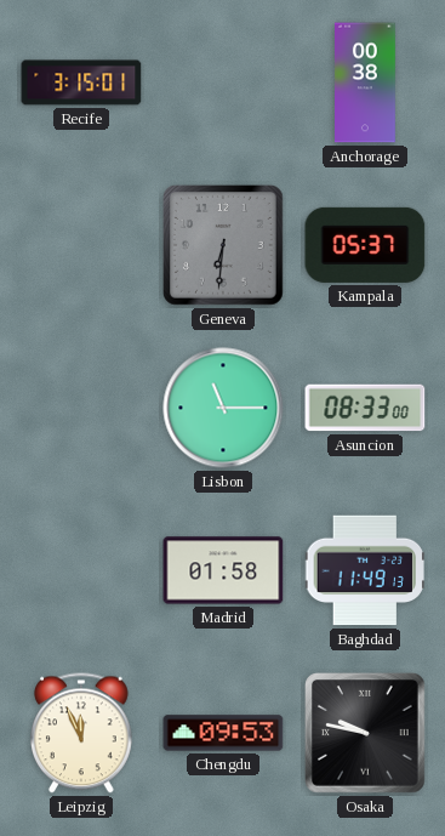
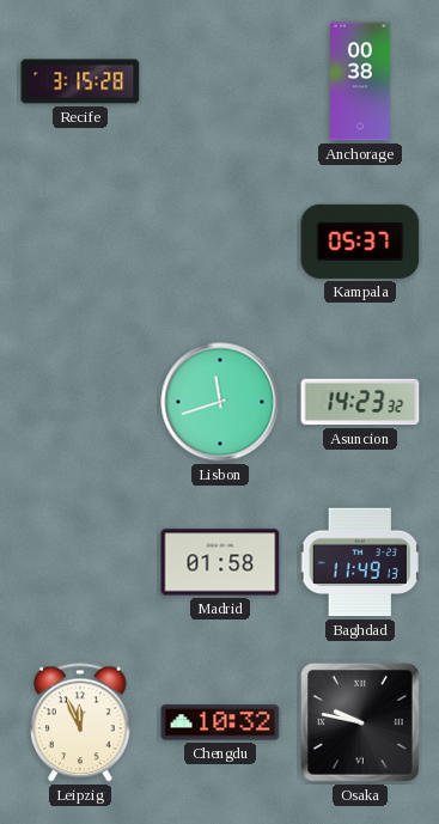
Recife: 3:15:01 -> 3:15:28 (80, 81)
Geneva: 6:31 -> none (224, 246)
Lisbon: 11:15 -> 11:42 (220, 402)
Asuncion: 08:33 -> 14:23 (360, 402)
Chengdu: 09:53 -> 10:32 (220, 722)
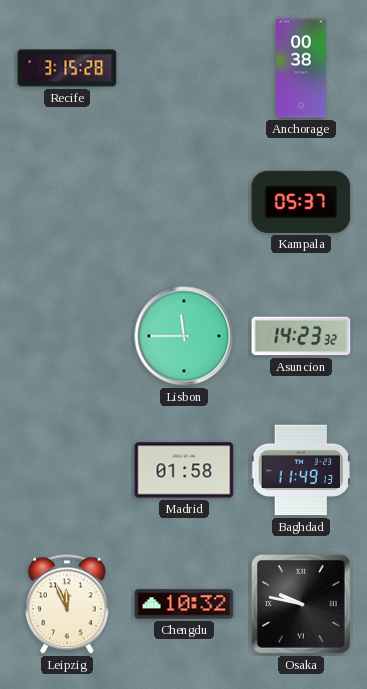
Lisbon: 11:42 -> 11:45 (184, 336)
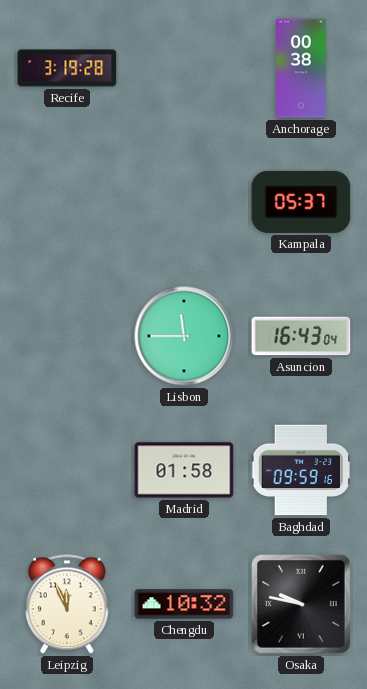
Recife: 3:15 -> 3:19 (67, 68)
Asuncion: 14:23 -> 16:43 (301, 336)
Baghdad: 11:49 -> 09:59 (300, 470)
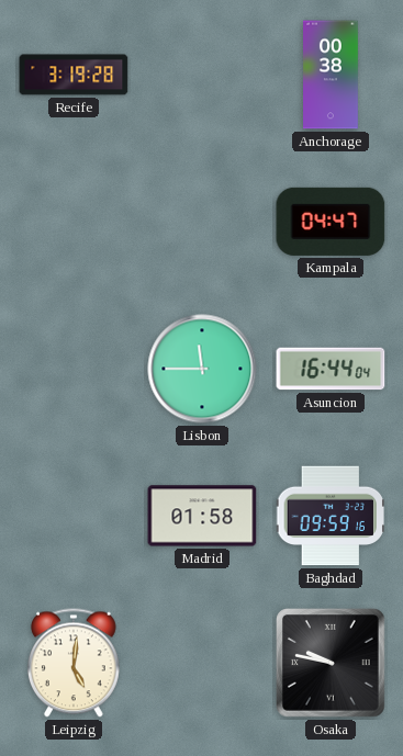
Kampala: 05:37 -> 04:47 (331, 222)
Asuncion: 16:43 -> 16:44 (331, 369)
Leipzig: 11:56 -> 5:01 (75, 663)
Chengdu: 10:32 -> none (184, 604)
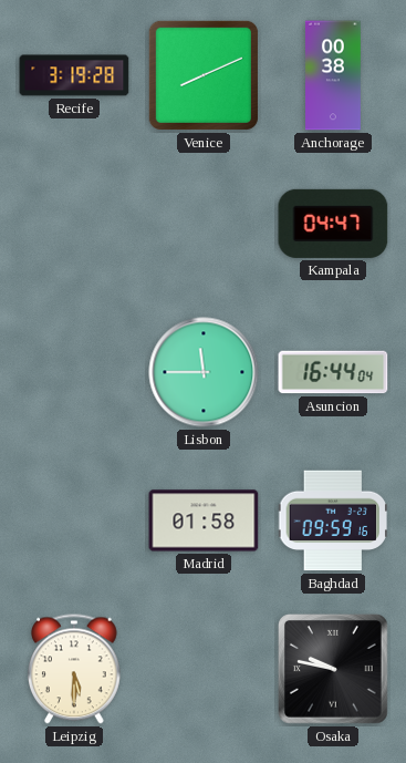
Venice: none -> 8:11 (204, 75)
Leipzig: 5:01 -> 5:30 (75, 669)
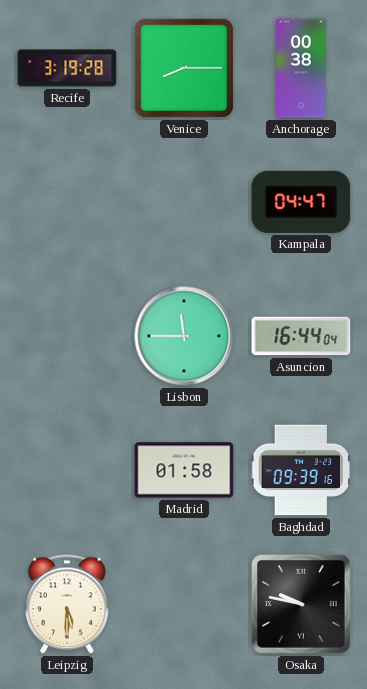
Venice: 8:11 -> 8:15 (184, 68)
Baghdad: 09:59 -> 09:39 (300, 470)
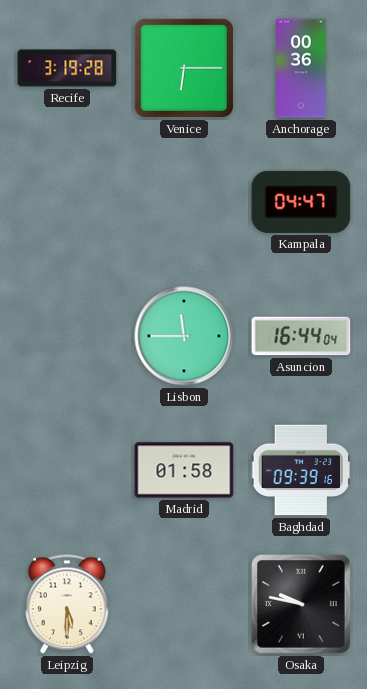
Venice: 8:15 -> 6:15 (184, 68)
Anchorage: 00:38 -> 00:36 (302, 68)
